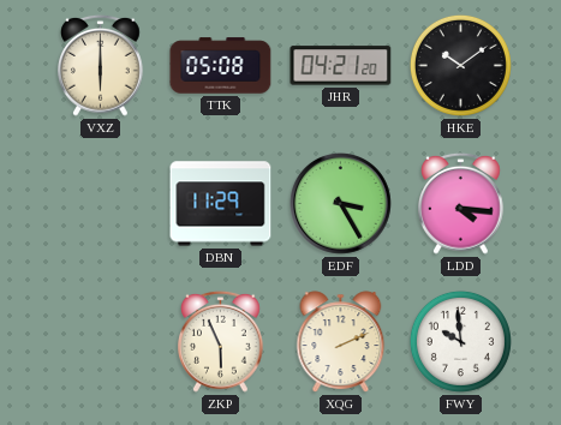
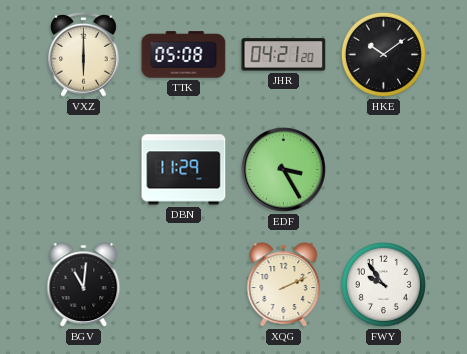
LDD: 4:16 -> none (461, 203)
BGV: none -> 11:01 (84, 285)
ZKP: 5:56 -> none (221, 341)
FWY: 9:59 -> 9:54 (383, 284)
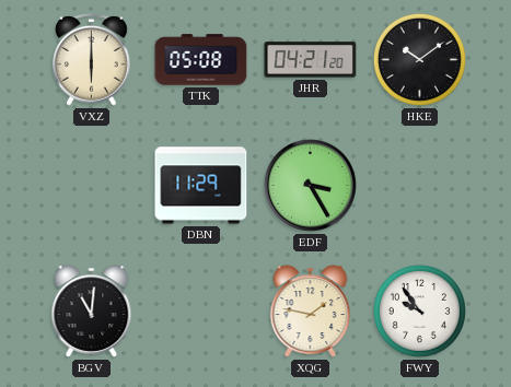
XQG: 2:11 -> 1:47 (311, 312)
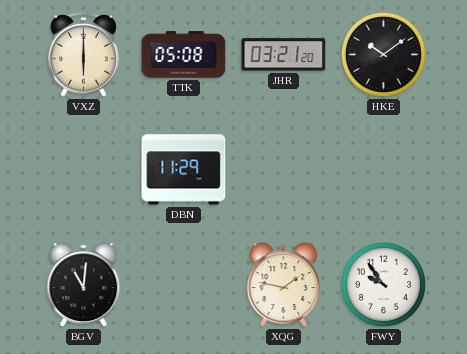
JHR: 04:21 -> 03:21 (284, 55)
EDF: 3:25 -> none (310, 185)
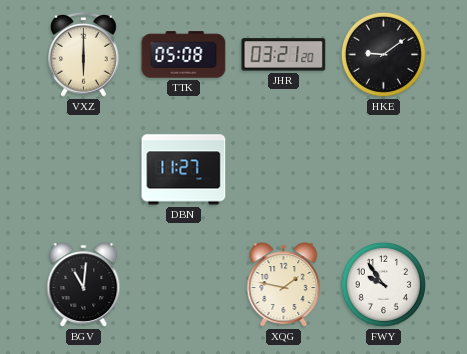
HKE: 10:09 -> 9:09 (383, 54)
DBN: 11:29 -> 11:27 (184, 170)
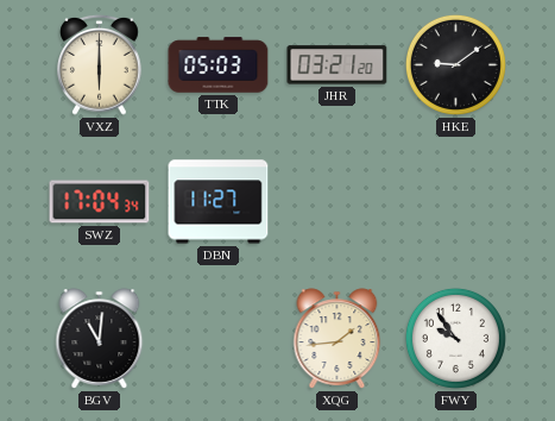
TTK: 05:08 -> 05:03 (219, 65)
SWZ: none -> 17:04 (100, 202)
XQG: 1:47 -> 1:44 (338, 339)
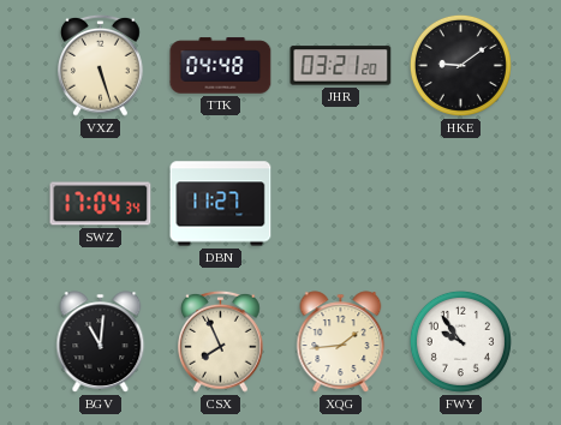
VXZ: 6:00 -> 5:27 (101, 65)
TTK: 05:03 -> 04:48 (221, 66)
CSX: none -> 7:56 (221, 341)
